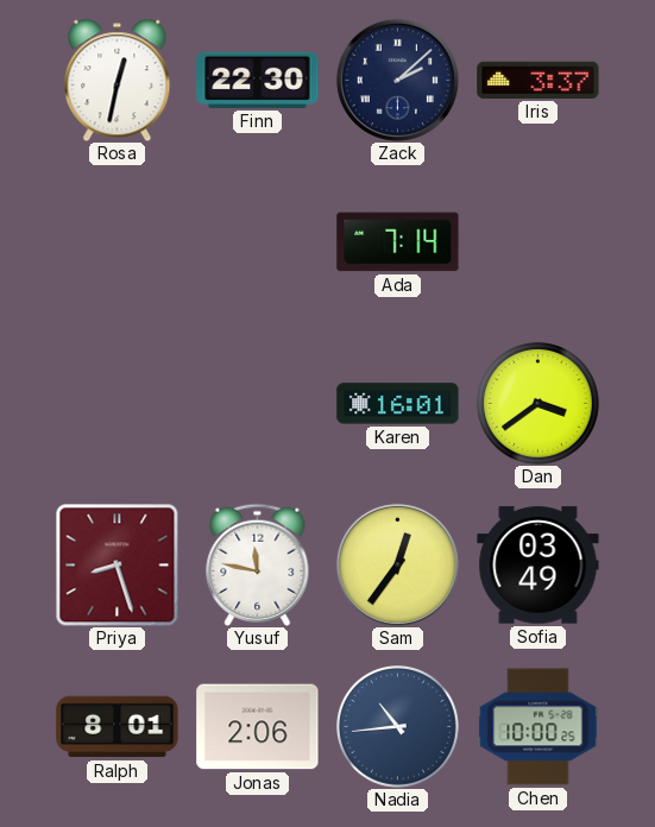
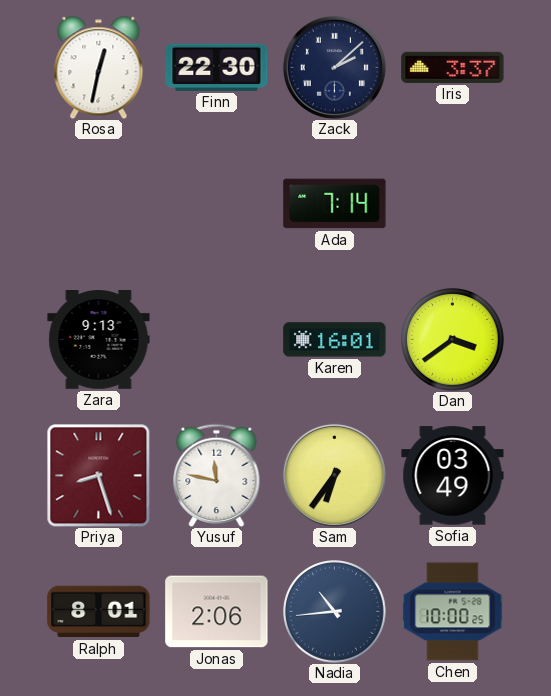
Zara: none -> 9:13 (99, 340)
Sam: 12:36 -> 6:36 (334, 475)
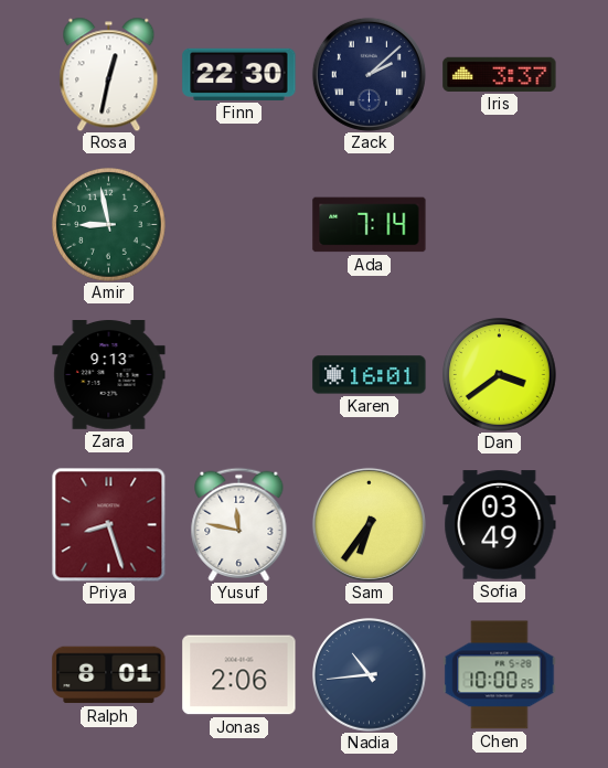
Amir: none -> 8:58 (109, 225)
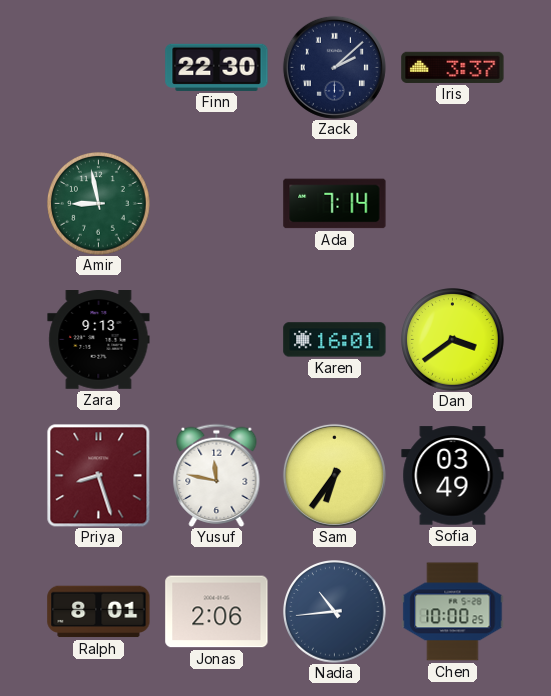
Rosa: 12:32 -> none (109, 74)
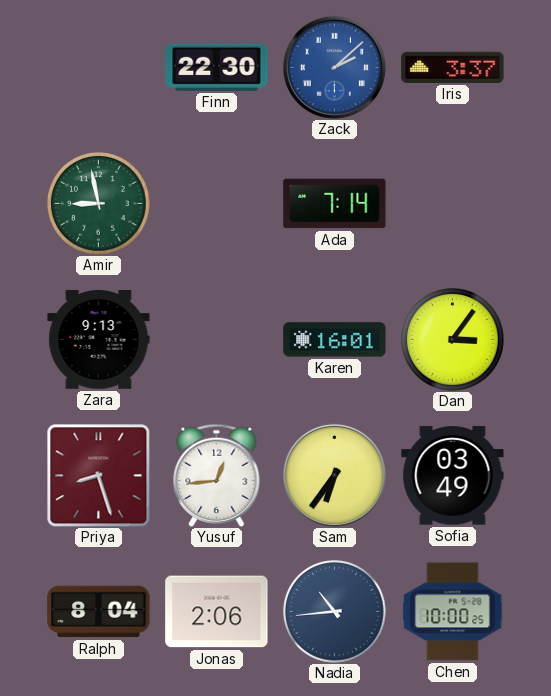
Zack dial: navy -> blue (334, 67)
Dan: 3:39 -> 3:06 (453, 340)
Yusuf: 11:47 -> 12:44 (217, 475)
Ralph: 8:01 -> 8:04 (99, 612)
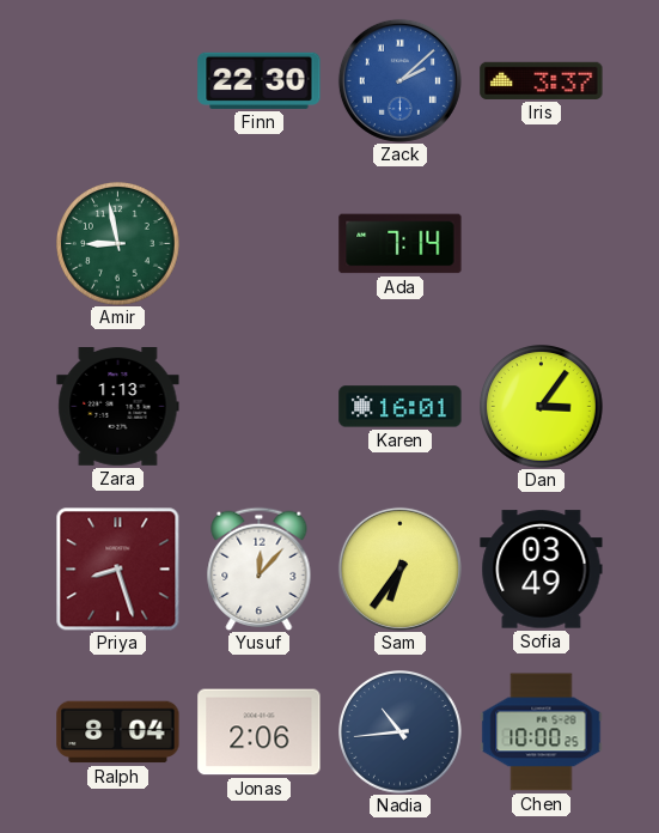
Zara: 9:13 -> 1:13 (118, 407)
Yusuf: 12:44 -> 12:07 (260, 568)
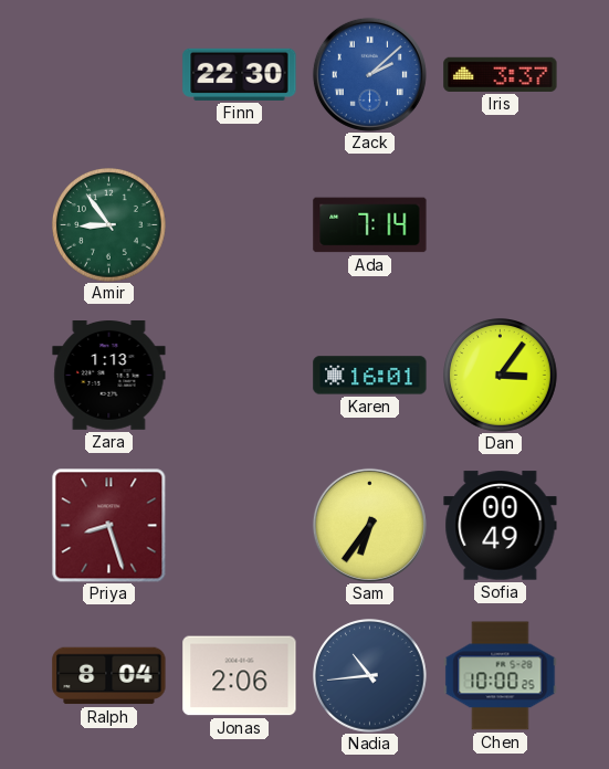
Amir: 8:58 -> 8:54 (109, 225)
Yusuf: 12:07 -> none (260, 568)
Sofia: 03:49 -> 00:49 (501, 526)
